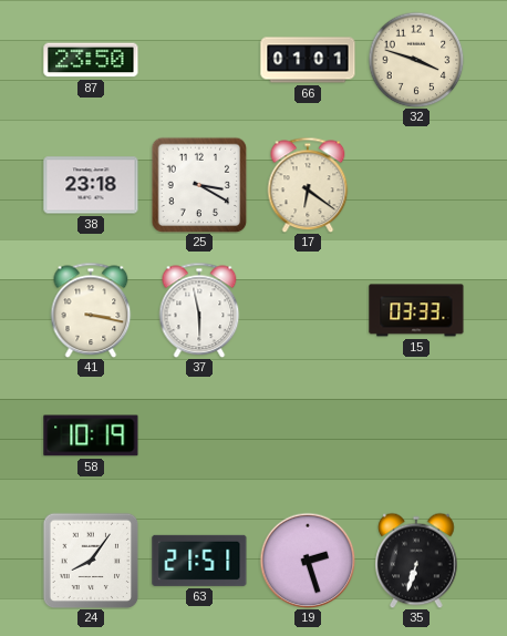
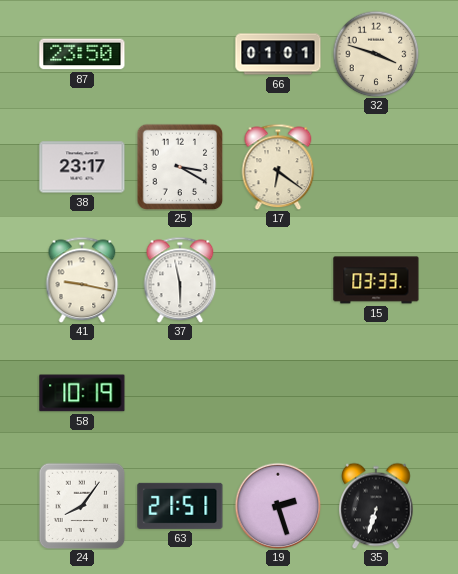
38: 23:18 -> 23:17 (82, 167)
41: 3:17 -> 9:17 (82, 280)
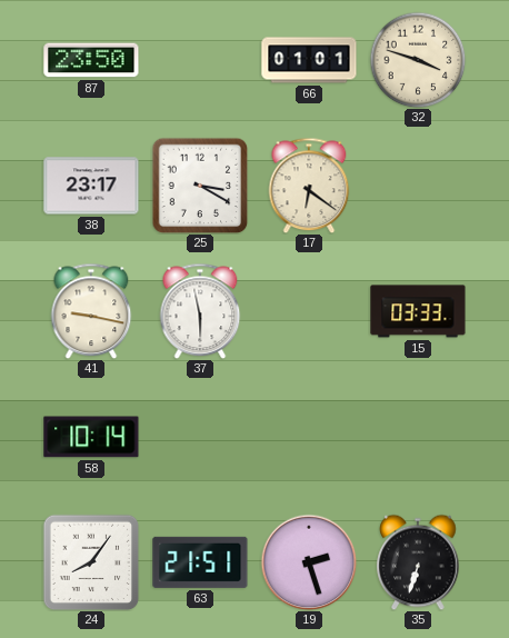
58: 10:19 -> 10:14 (91, 437)
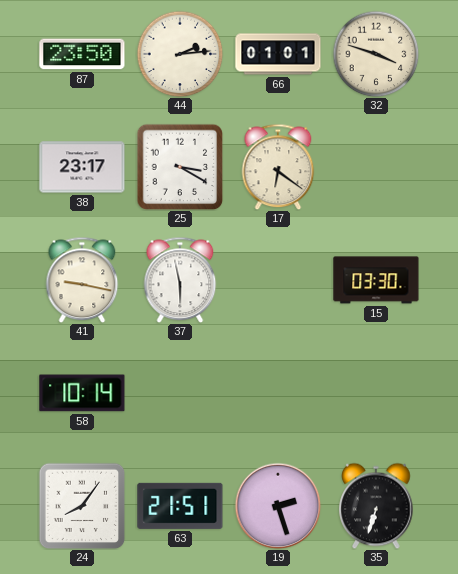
44: none -> 2:14 (180, 54)
15: 03:33 -> 03:30 (376, 280)
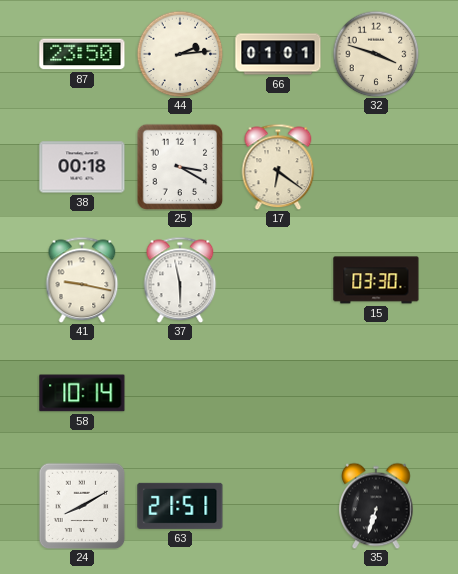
38: 23:17 -> 00:18 (82, 167)
24: 8:06 -> 8:10 (82, 506)
19: 2:27 -> none (278, 506)
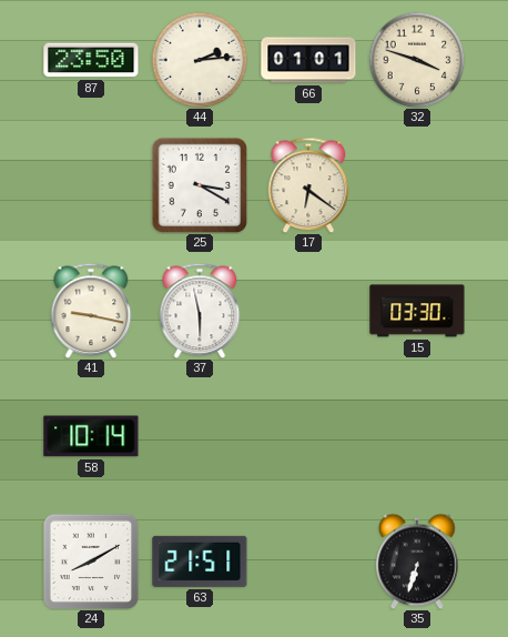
38: 00:18 -> none (82, 167)
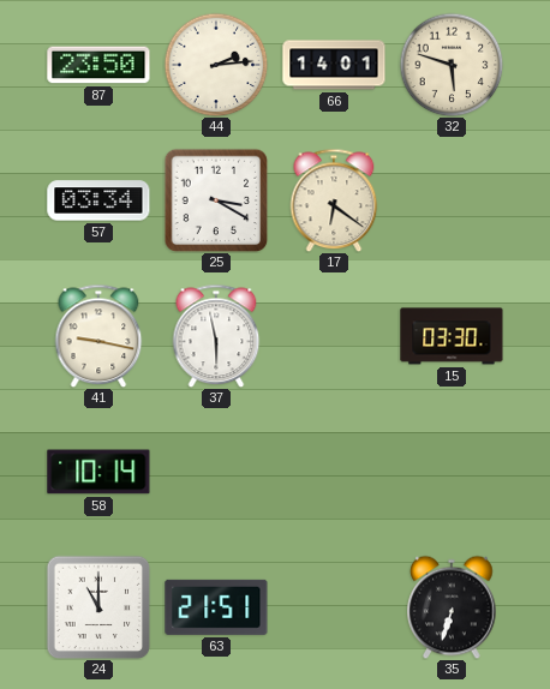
66: 01:01 -> 14:01 (334, 65)
32: 3:48 -> 5:48 (452, 65)
57: none -> 03:34 (98, 200)
24: 8:10 -> 11:00 (98, 607)
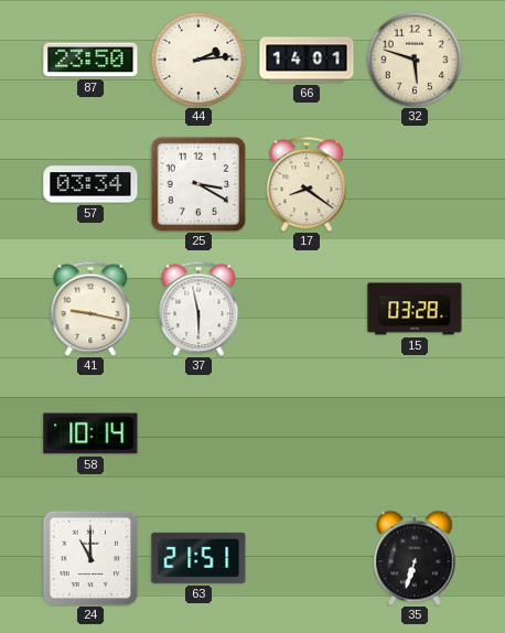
17: 6:21 -> 8:21 (307, 184)
15: 03:30 -> 03:28 (415, 309)
